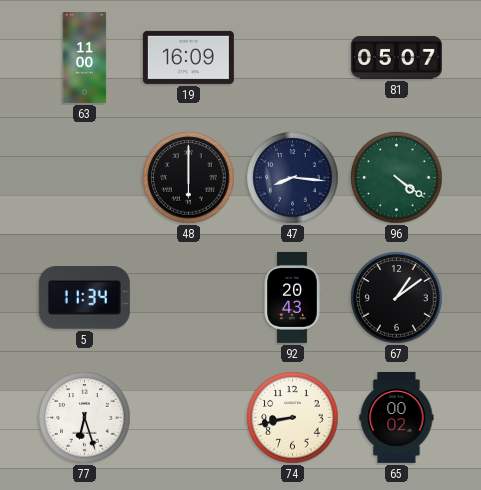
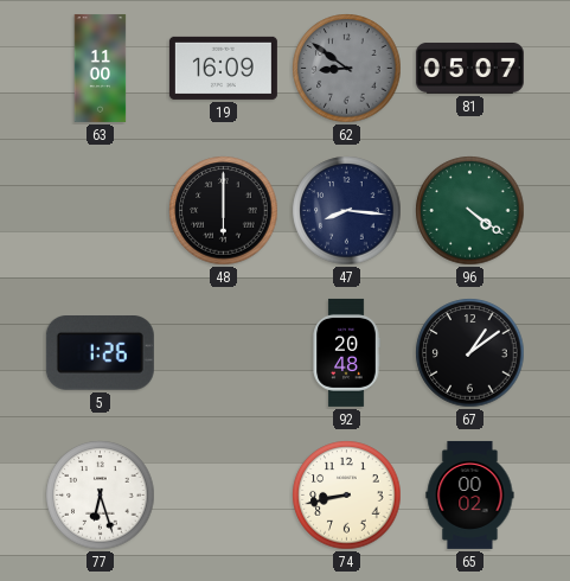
62: none -> 8:51 (347, 69)
5: 11:34 -> 1:26 (100, 353)
92: 20:43 -> 20:48 (346, 352)
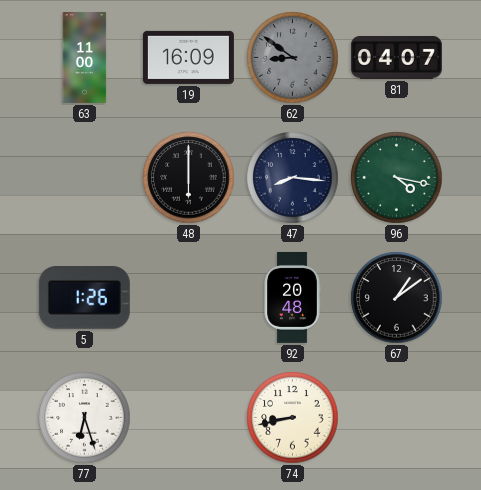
81: 05:07 -> 04:07 (396, 57)
96: 4:21 -> 4:17 (397, 178)
65: 00:02 -> none (470, 494)
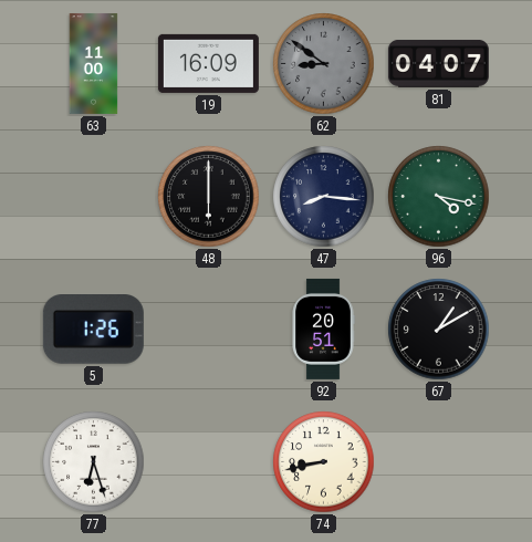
92: 20:48 -> 20:51 (323, 329)
67: 1:09 -> 1:10 (439, 330)
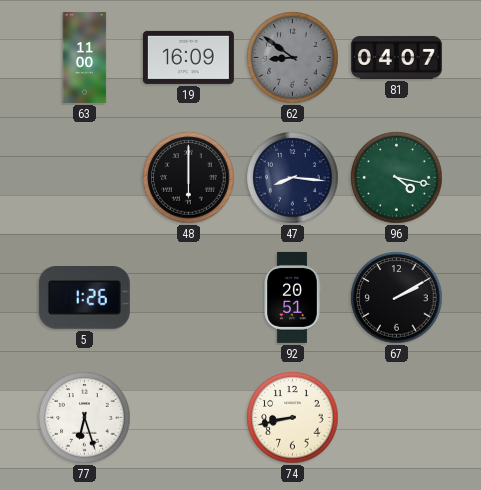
67: 1:10 -> 2:10 (397, 298)
